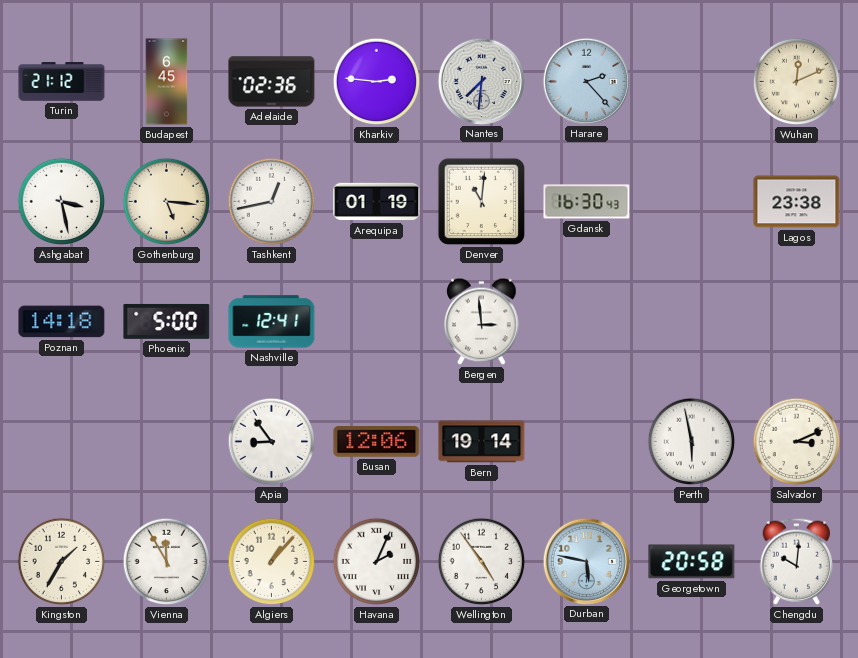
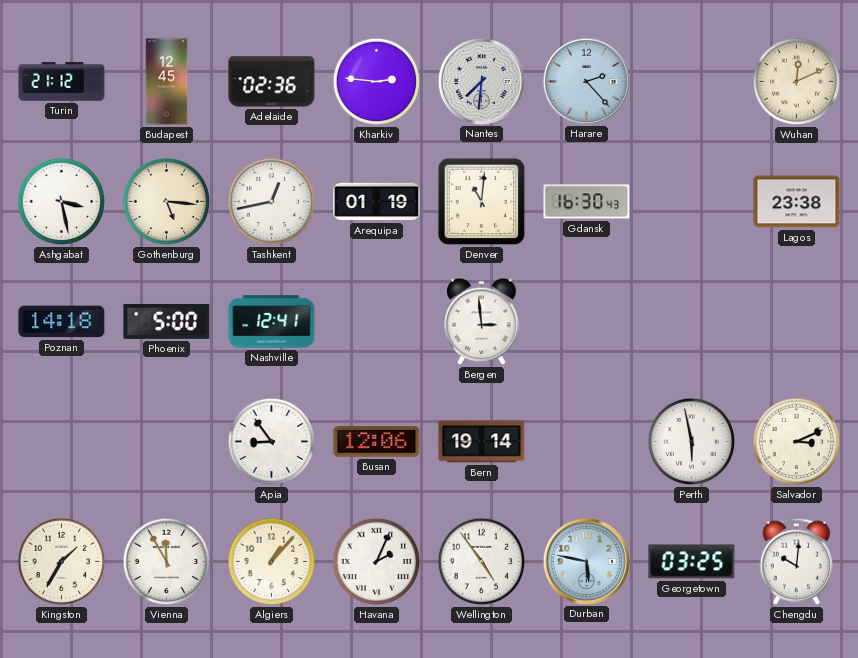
Budapest: 6:45 -> 12:45 (167, 82)
Georgetown: 20:58 -> 03:25 (692, 562)
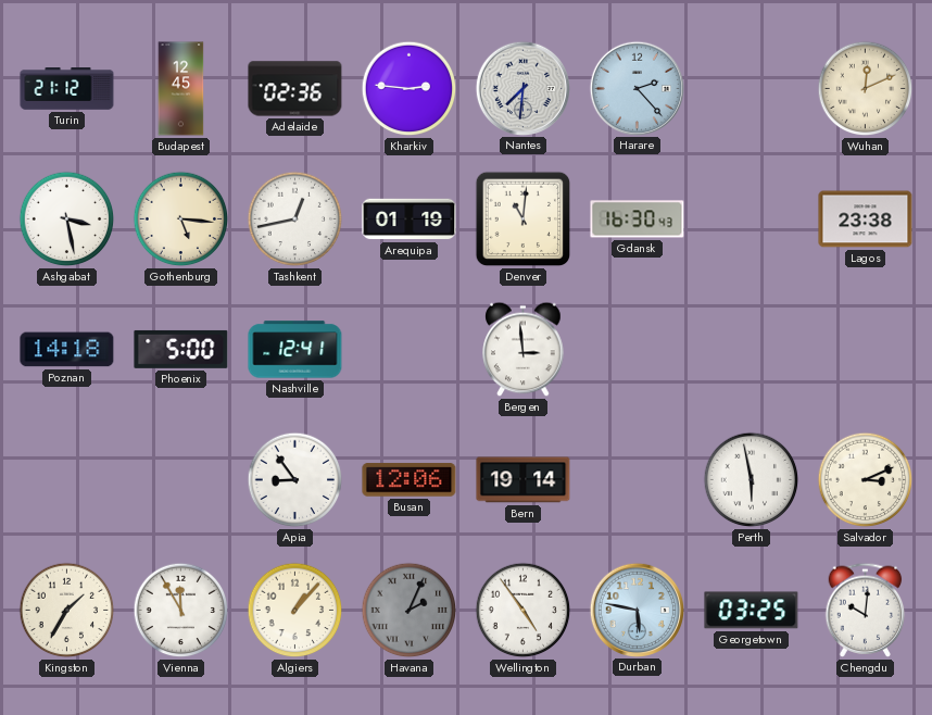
Havana dial: white -> grey (410, 611)
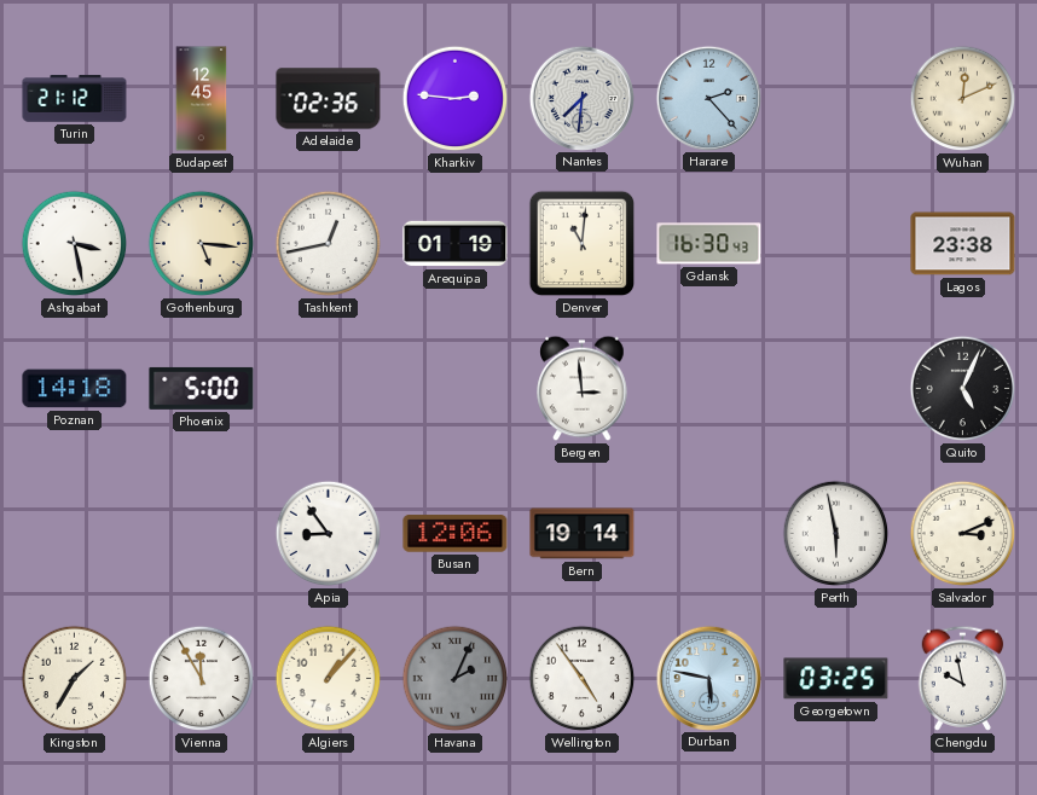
Nashville: 12:41 -> none (295, 350)
Quito: none -> 5:04 (963, 389)
Chengdu: 10:01 -> 9:58 (963, 678)
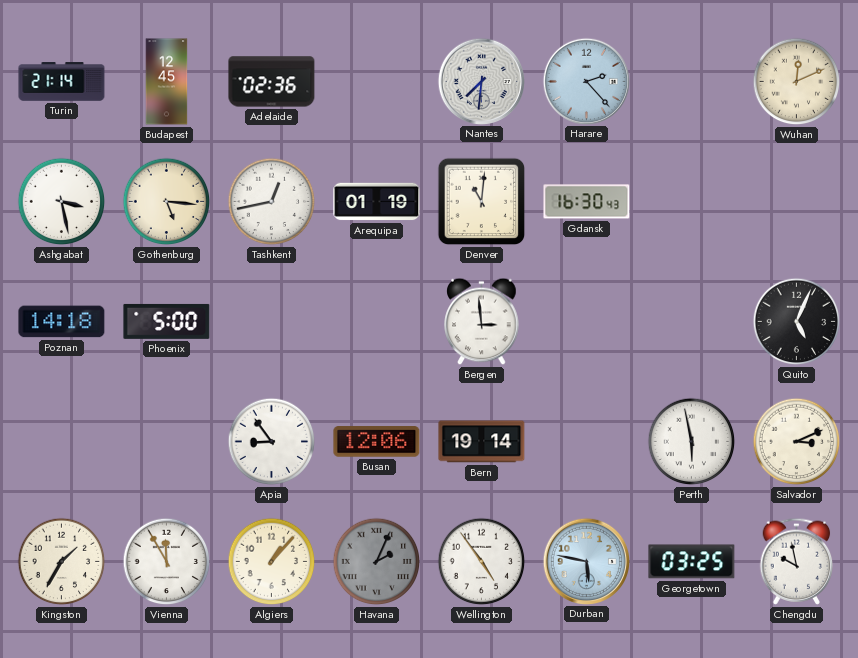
Turin: 21:12 -> 21:14 (62, 82)
Kharkiv: 2:46 -> none (456, 99)
Lagos: 23:38 -> none (963, 244)
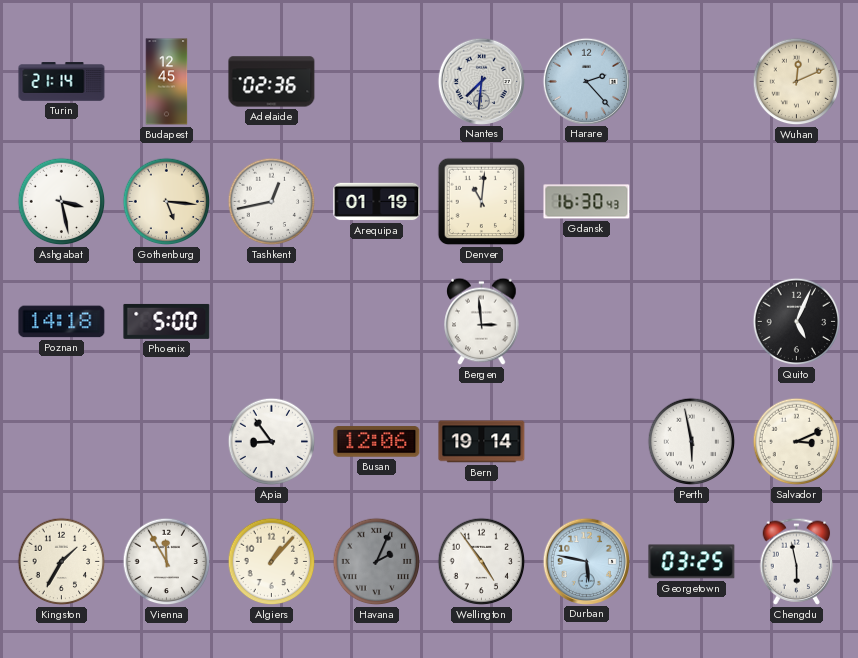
Chengdu: 9:58 -> 5:58 (797, 561)
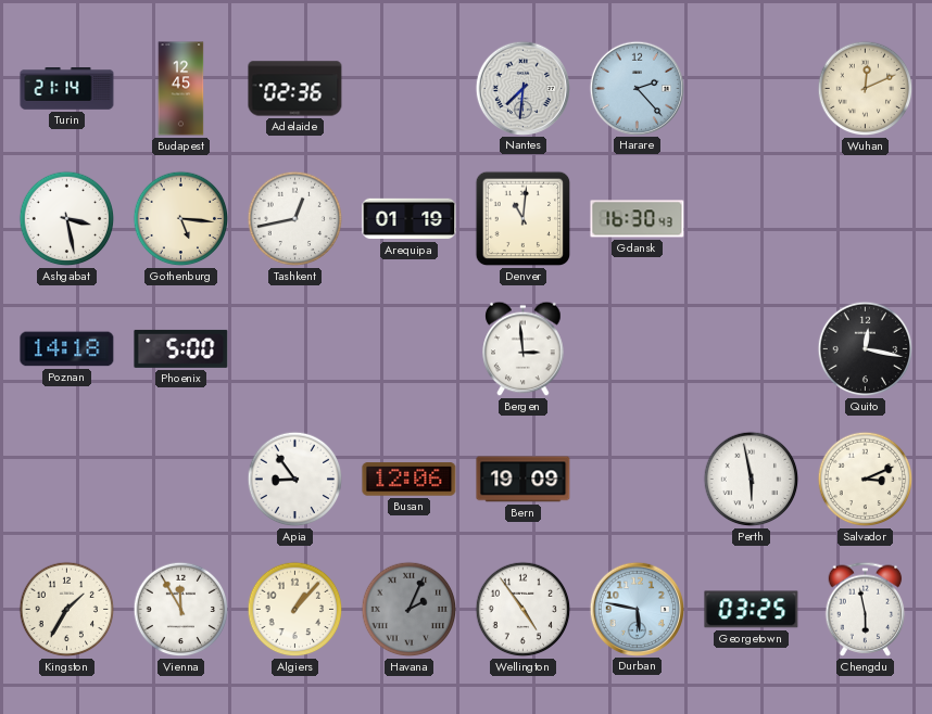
Quito: 5:04 -> 12:17 (866, 349)
Bern: 19:14 -> 19:09 (524, 480)
